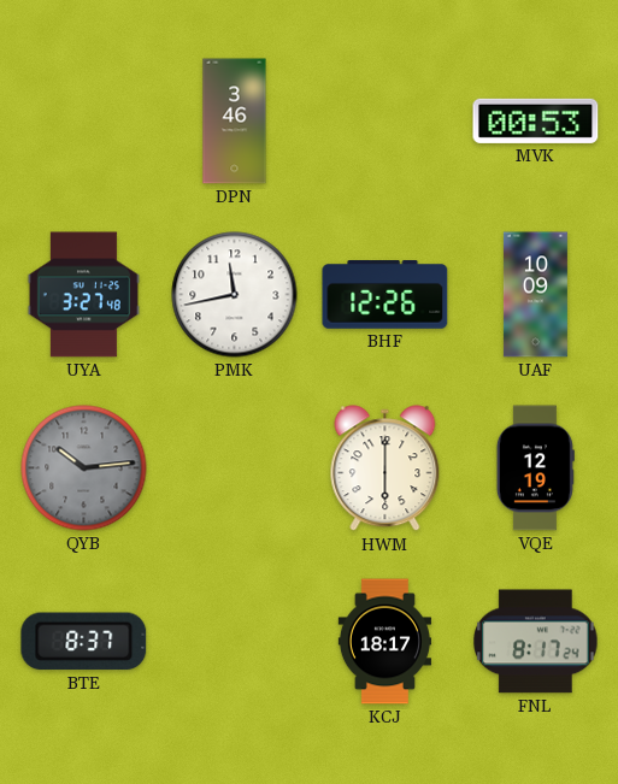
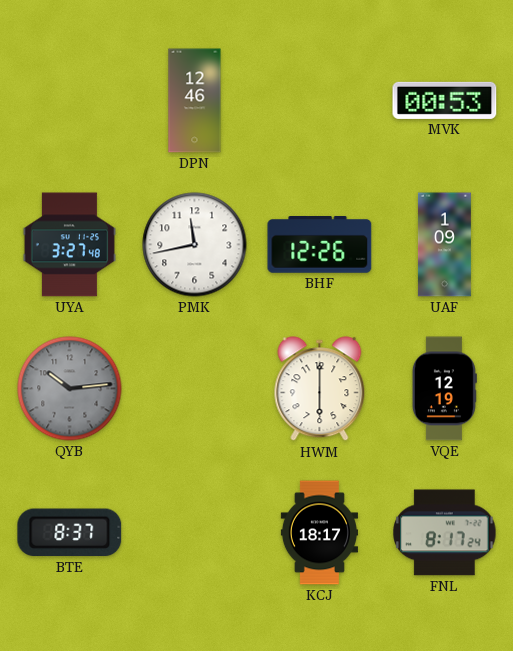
DPN: 3:46 -> 12:46 (195, 101)
UAF: 10:09 -> 1:09 (444, 245)
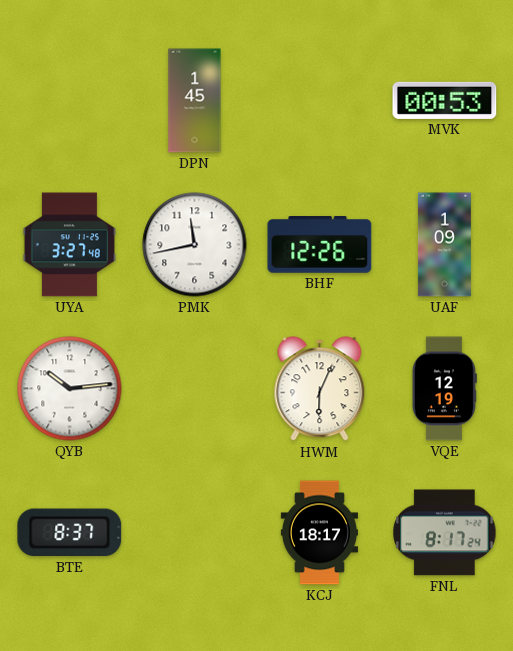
DPN: 12:46 -> 1:45 (195, 101)
QYB dial: grey -> white (70, 389)
HWM: 6:00 -> 6:04 (320, 389)
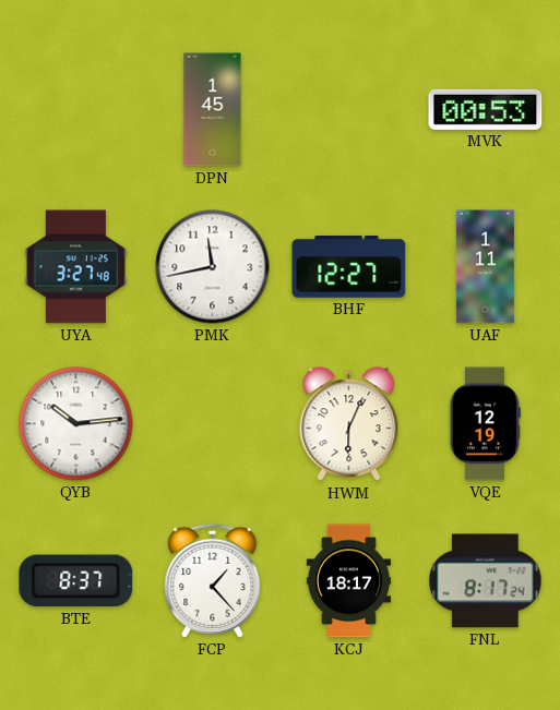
BHF: 12:26 -> 12:27 (349, 267)
UAF: 1:09 -> 1:11 (485, 267)
FCP: none -> 1:23 (213, 580)
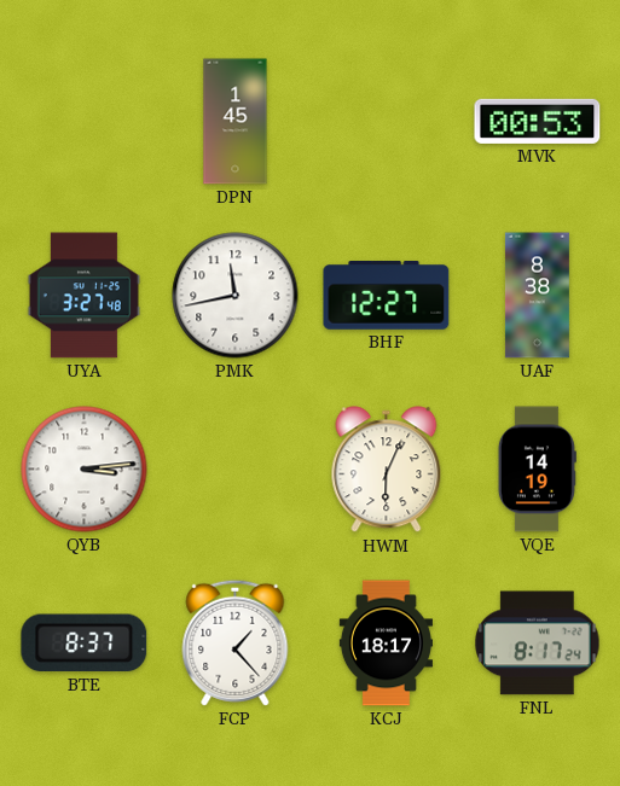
UAF: 1:11 -> 8:38 (537, 296)
QYB: 10:14 -> 3:14 (85, 470)
VQE: 12:19 -> 14:19 (537, 470)
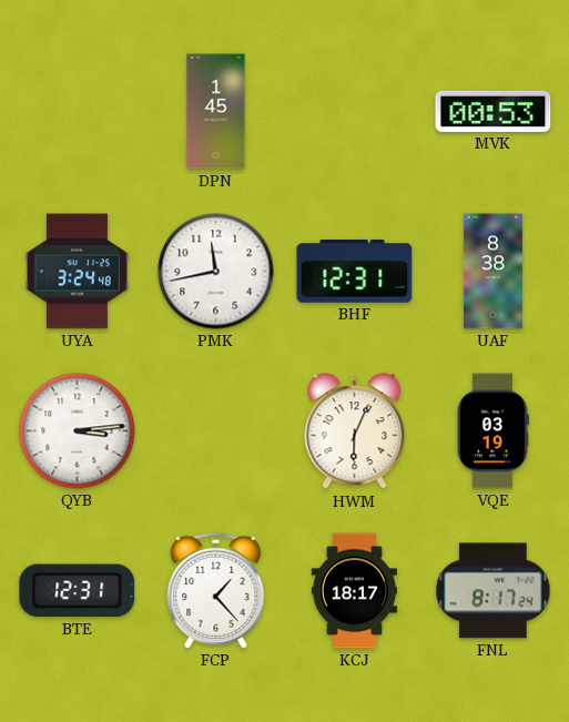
UYA: 3:27 -> 3:24 (77, 272)
BHF: 12:27 -> 12:31 (355, 272)
VQE: 14:19 -> 03:19 (492, 431)
BTE: 8:37 -> 12:31 (78, 591)
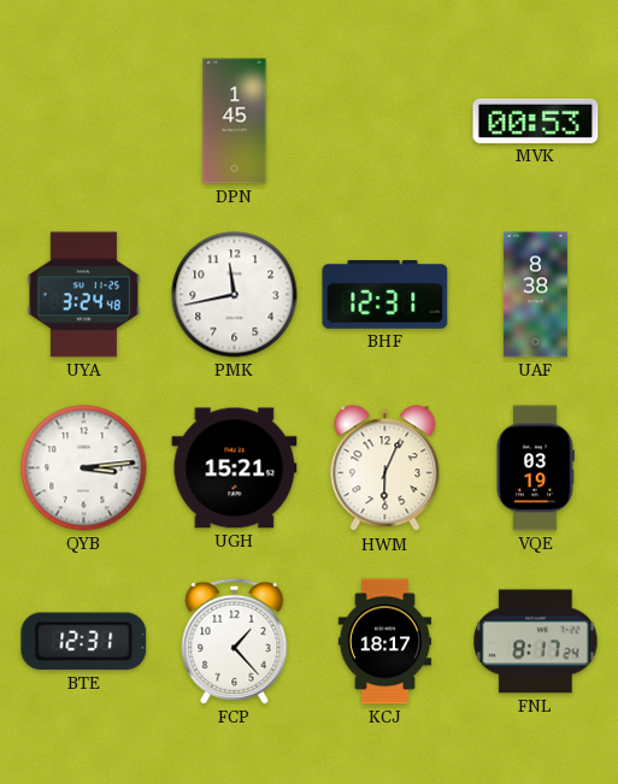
UGH: none -> 15:21 (235, 468)
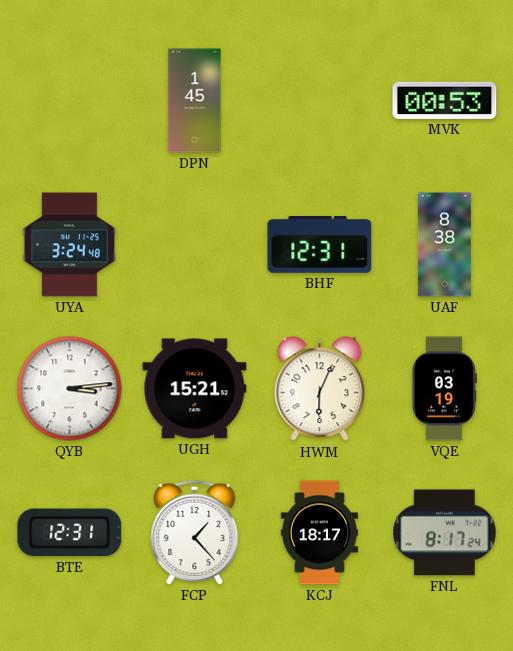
PMK: 11:43 -> none (235, 295)
